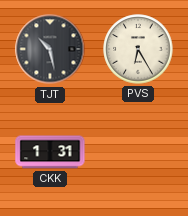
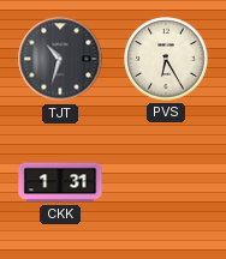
TJT: 10:28 -> 10:33 (60, 59)
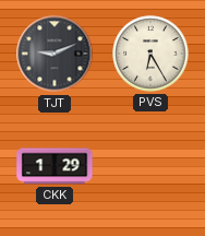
TJT: 10:33 -> 9:11 (55, 54)
CKK: 1:31 -> 1:29 (55, 166)
